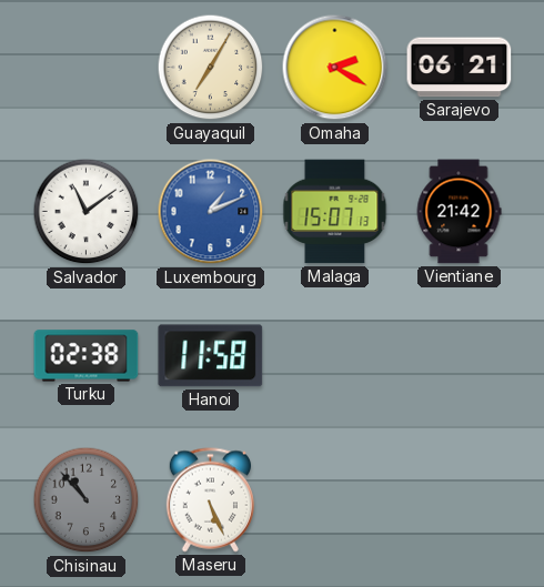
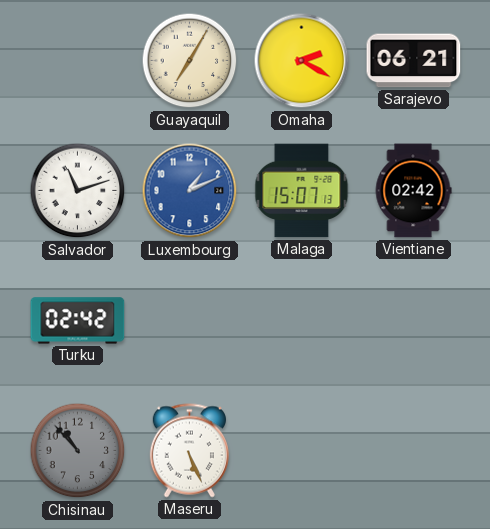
Salvador: 11:09 -> 11:12 (78, 191)
Vientiane: 21:42 -> 02:42 (413, 191)
Turku: 02:38 -> 02:42 (78, 321)
Hanoi: 11:58 -> none (211, 356)
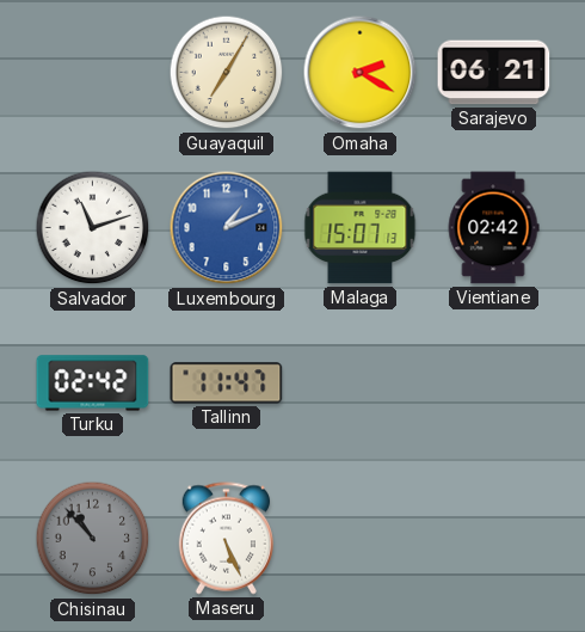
Tallinn: none -> 11:47 (227, 384)
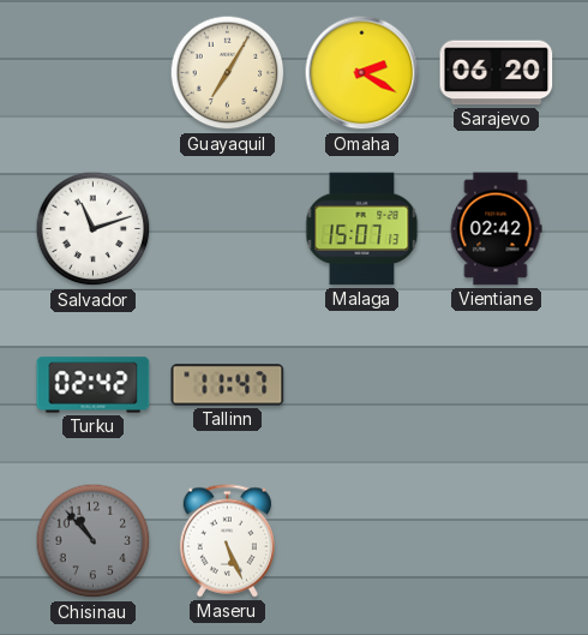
Sarajevo: 06:21 -> 06:20 (497, 73)
Luxembourg: 1:11 -> none (227, 228)
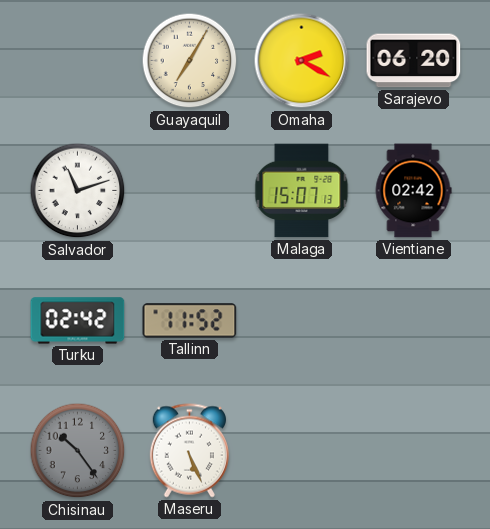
Tallinn: 11:47 -> 11:52 (190, 321)
Chisinau: 10:53 -> 10:24 (78, 451)
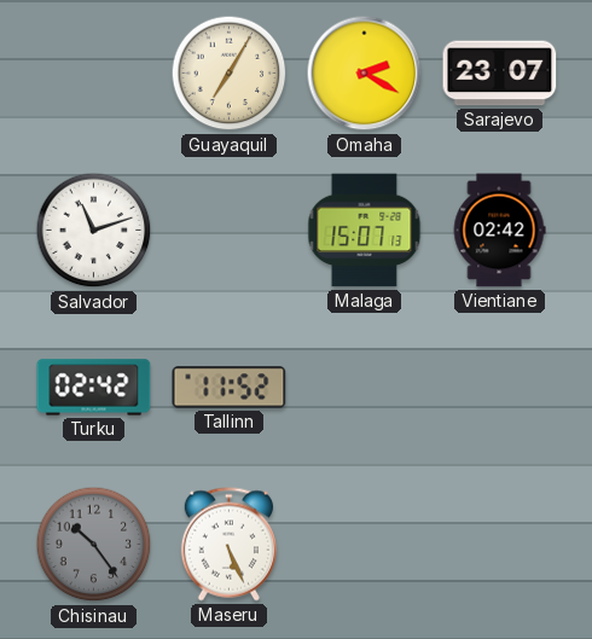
Sarajevo: 06:20 -> 23:07 (500, 74)
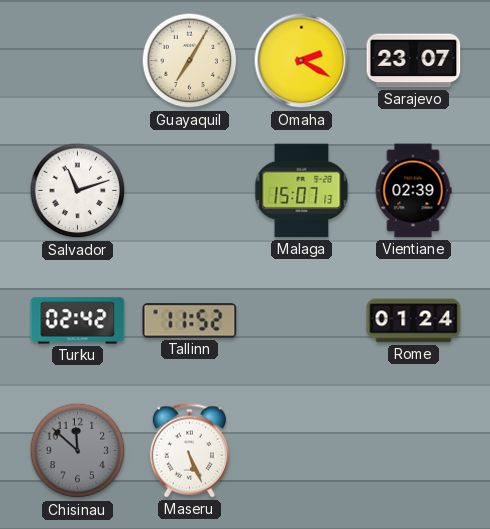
Vientiane: 02:42 -> 02:39 (413, 191)
Rome: none -> 01:24 (414, 321)
Chisinau: 10:24 -> 11:52 (78, 451)
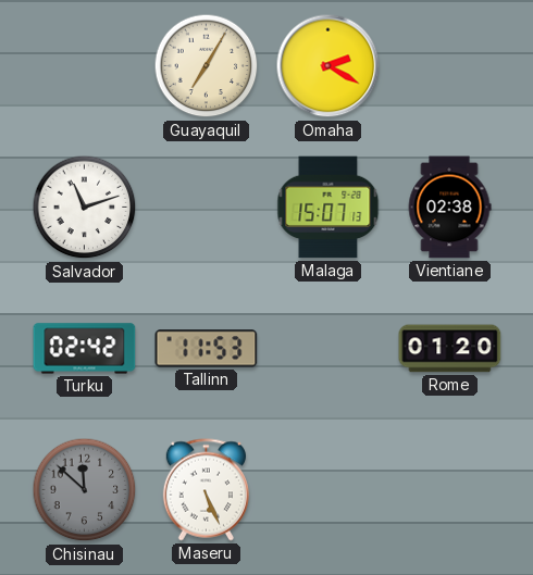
Sarajevo: 23:07 -> none (414, 61)
Vientiane: 02:39 -> 02:38 (449, 208)
Tallinn: 11:52 -> 11:53 (207, 349)
Rome: 01:24 -> 01:20 (450, 349)
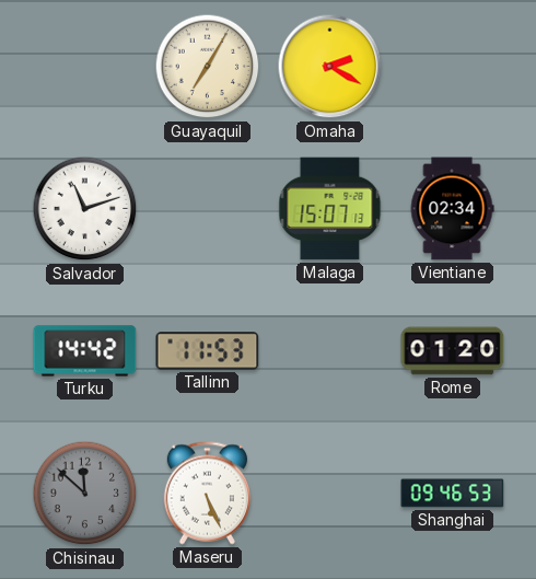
Vientiane: 02:38 -> 02:34 (452, 209)
Turku: 02:42 -> 14:42 (85, 351)
Shanghai: none -> 09:46 (453, 494)
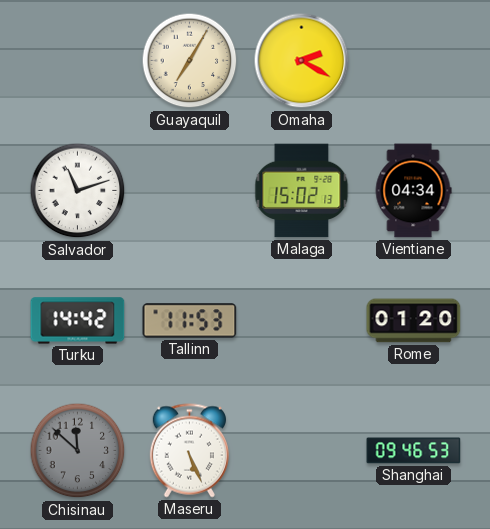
Malaga: 15:07 -> 15:02 (302, 191)
Vientiane: 02:34 -> 04:34 (413, 191)
